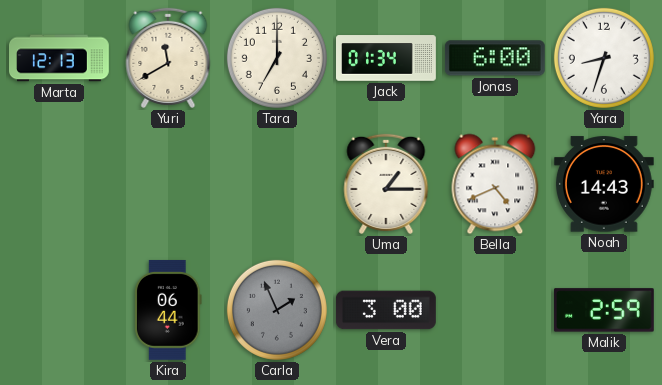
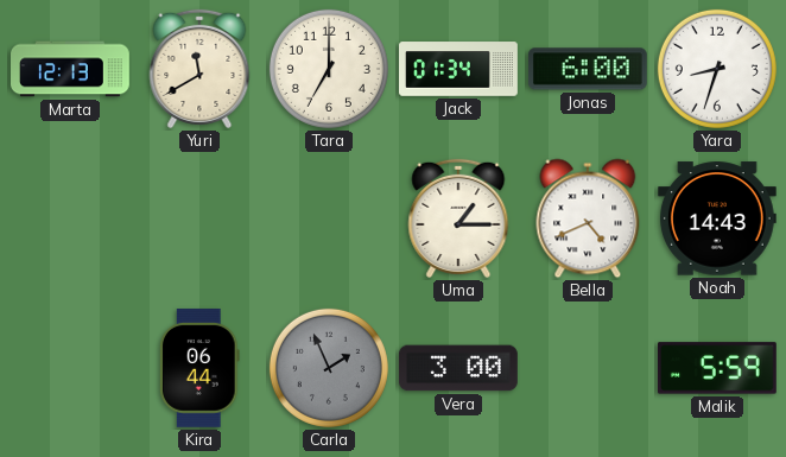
Malik: 2:59 -> 5:59 (717, 368)
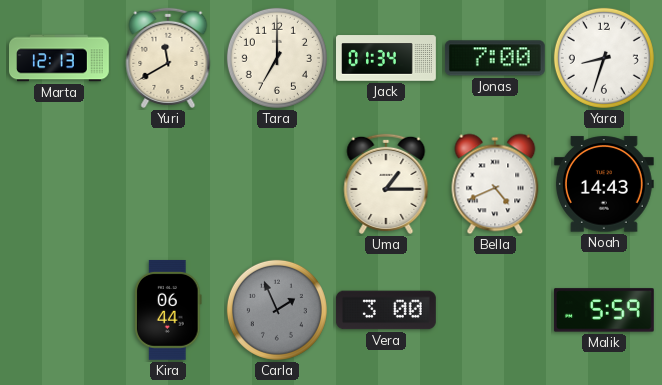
Jonas: 6:00 -> 7:00 (495, 58)
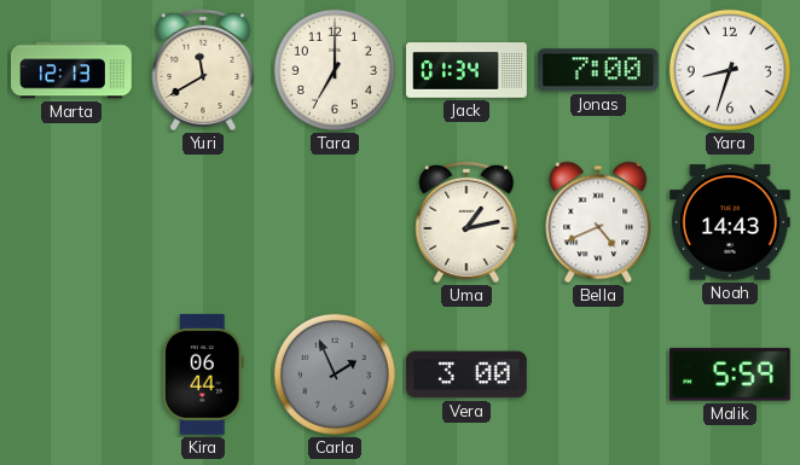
Uma: 1:15 -> 1:13 (466, 222)
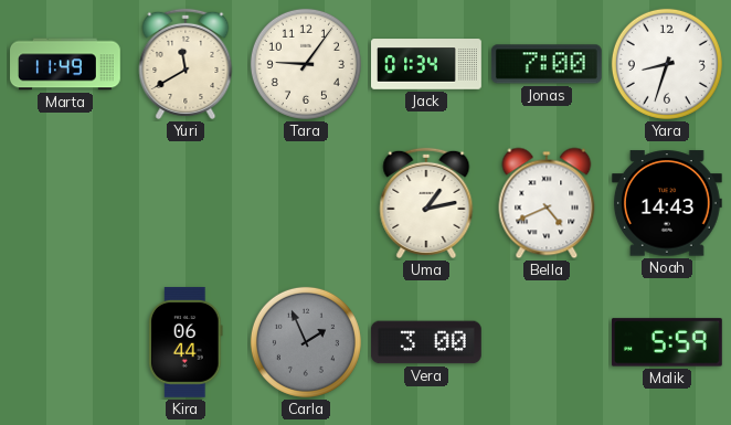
Marta: 12:13 -> 11:49 (66, 64)
Tara: 7:00 -> 9:06 (306, 64)
